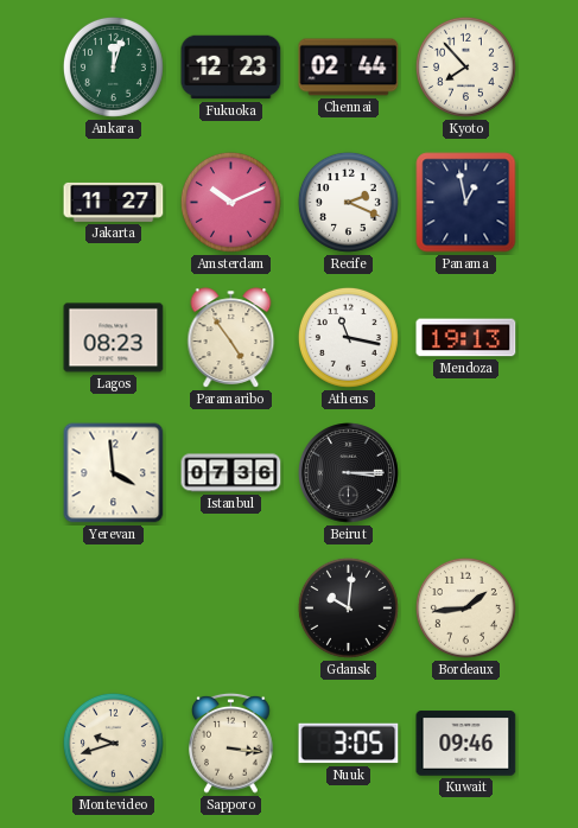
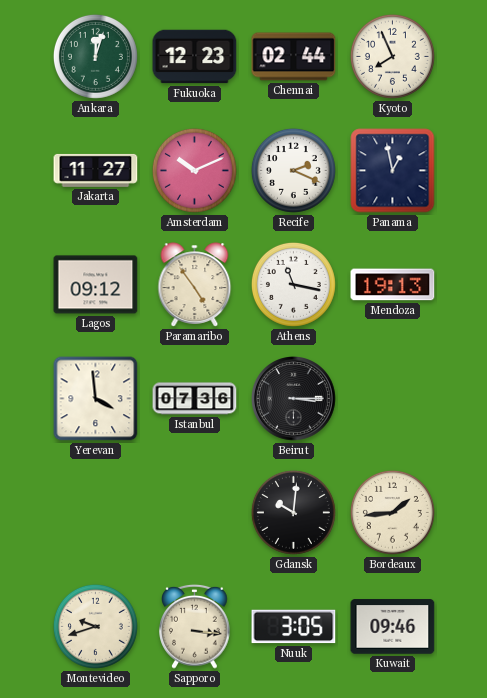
Kyoto: 7:53 -> 7:56 (392, 56)
Lagos: 08:23 -> 09:12 (96, 285)
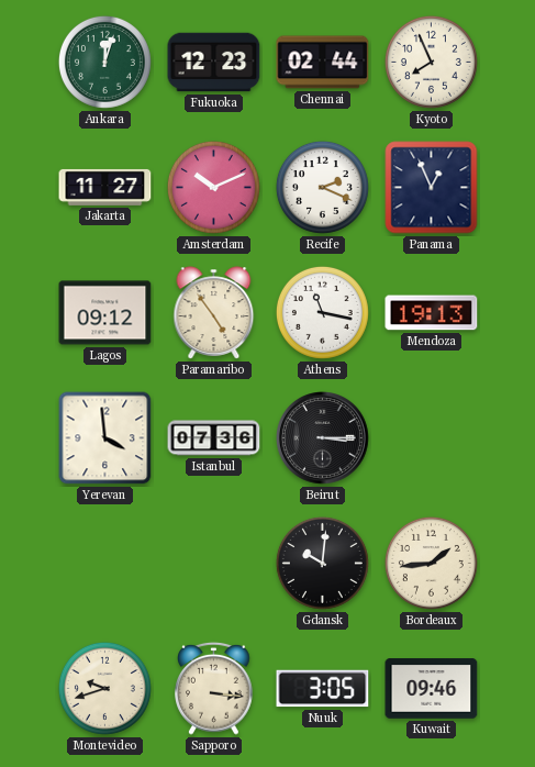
Panama: 12:58 -> 12:56 (432, 188)
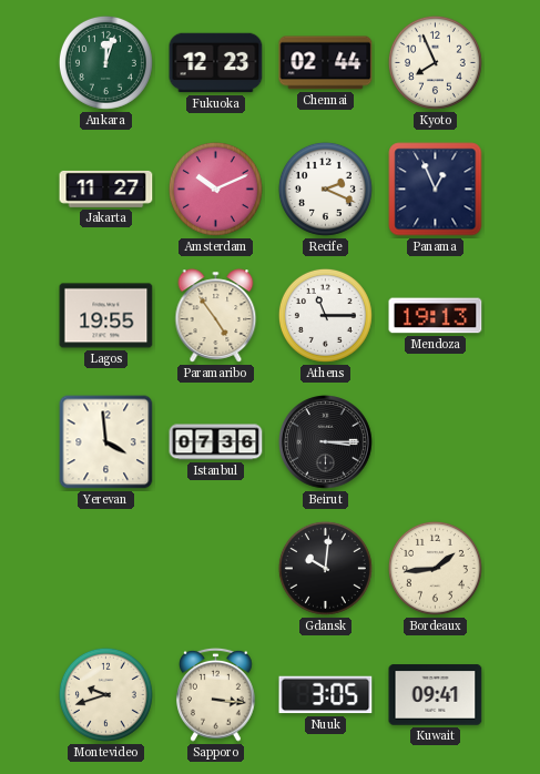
Lagos: 09:12 -> 19:55 (106, 316)
Athens: 11:17 -> 11:15 (325, 315)
Kuwait: 09:46 -> 09:41 (436, 695)
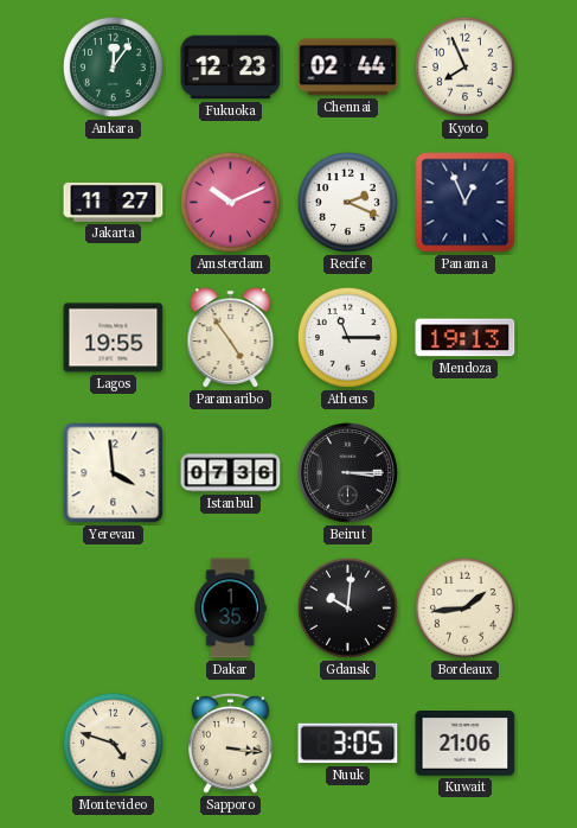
Ankara: 12:03 -> 12:06 (113, 66)
Dakar: none -> 1:35 (230, 609)
Montevideo: 9:42 -> 4:48 (113, 743)
Kuwait: 09:41 -> 21:06 (466, 744)
